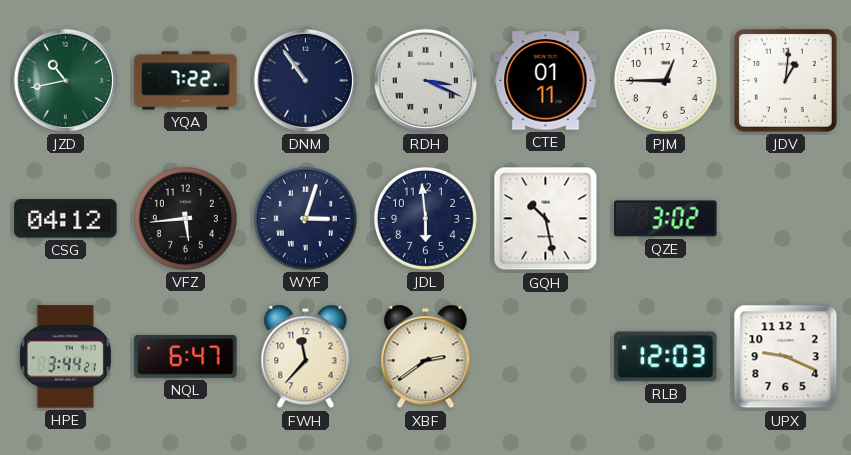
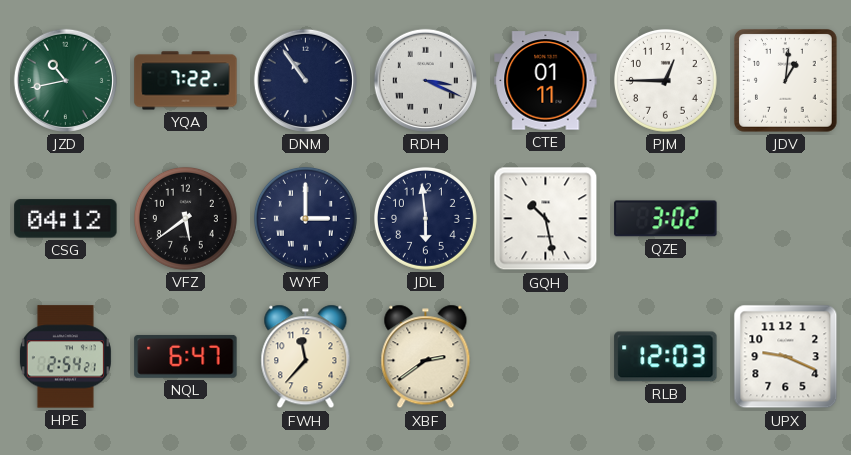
VFZ: 5:44 -> 5:39 (185, 218)
WYF: 3:03 -> 3:00 (305, 218)
HPE: 3:44 -> 2:54 (65, 357)
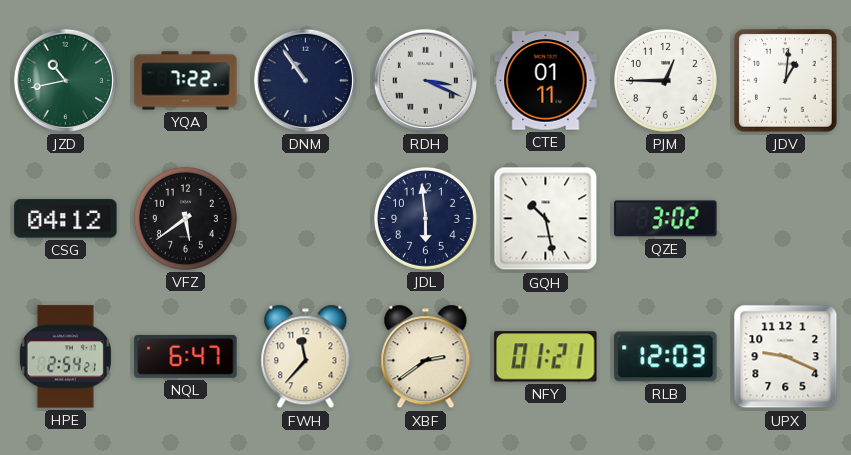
WYF: 3:00 -> none (305, 218)
NFY: none -> 01:21 (546, 357)
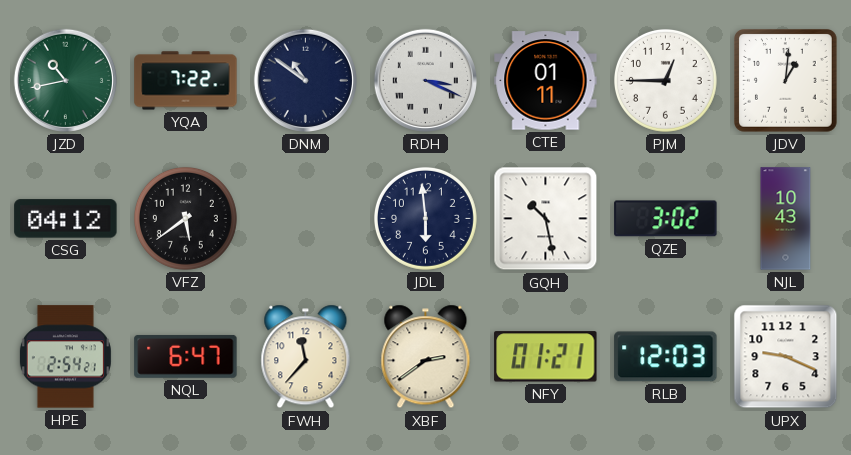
DNM: 10:54 -> 10:51 (305, 80)
NJL: none -> 10:43 (786, 219)
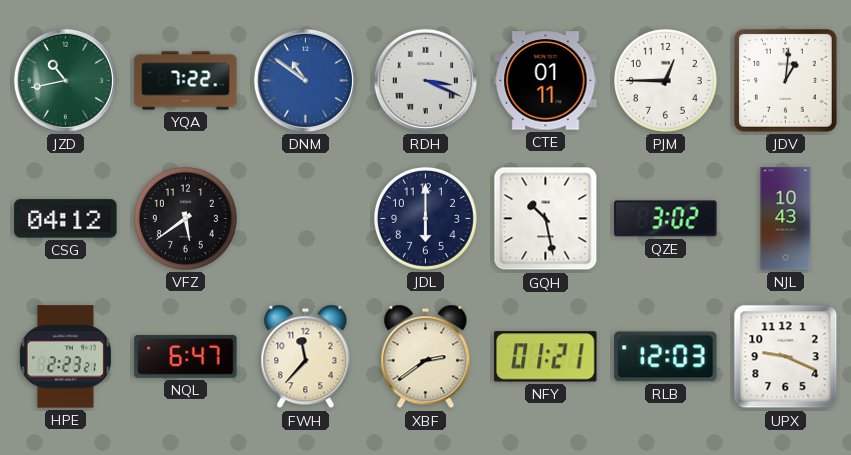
DNM dial: navy -> blue (305, 80)
JDL: 5:59 -> 6:00 (425, 218)
HPE: 2:54 -> 2:23 (65, 357)
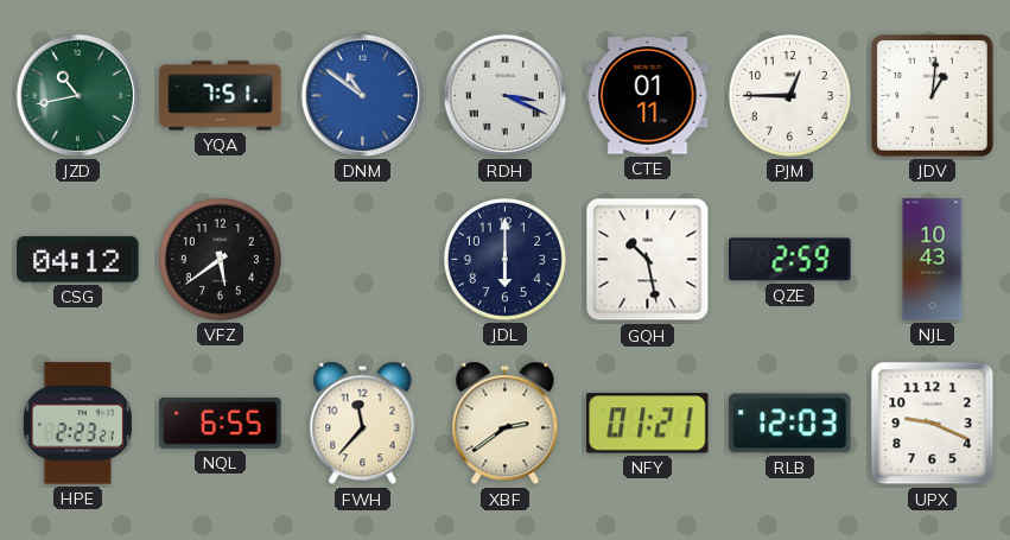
YQA: 7:22 -> 7:51 (221, 96)
QZE: 3:02 -> 2:59 (790, 260)
NQL: 6:47 -> 6:55 (221, 424)
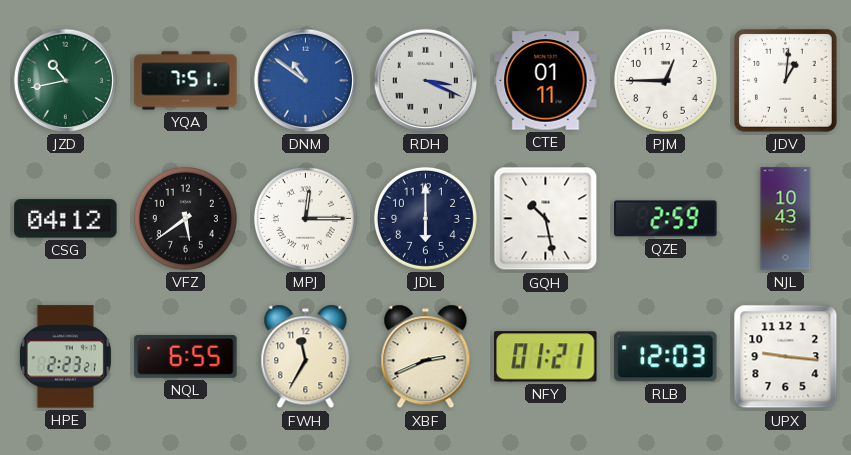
MPJ: none -> 12:15 (305, 218)
FWH: 11:37 -> 11:35 (306, 357)
XBF: 2:39 -> 2:41 (426, 357)
UPX: 9:19 -> 9:16 (786, 357)
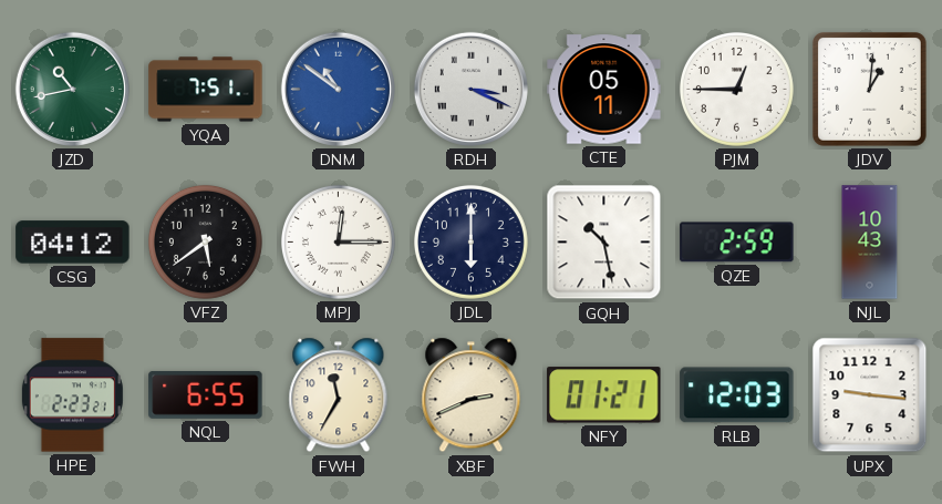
CTE: 01:11 -> 05:11 (604, 90)
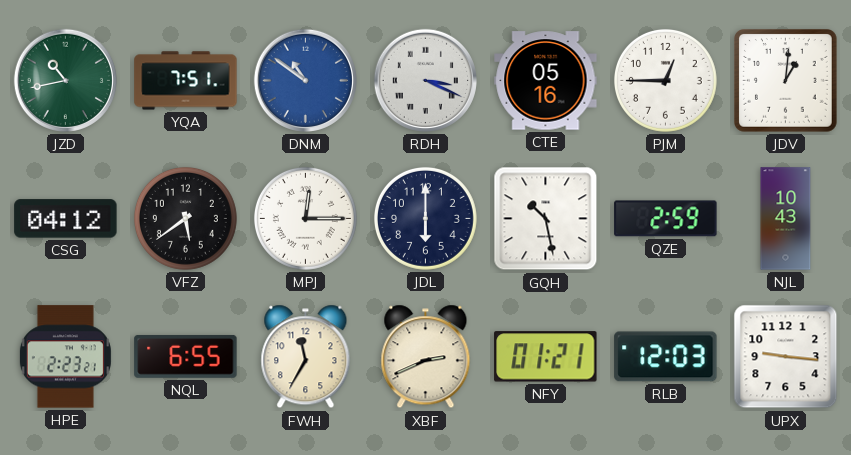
CTE: 05:11 -> 05:16 (546, 81)
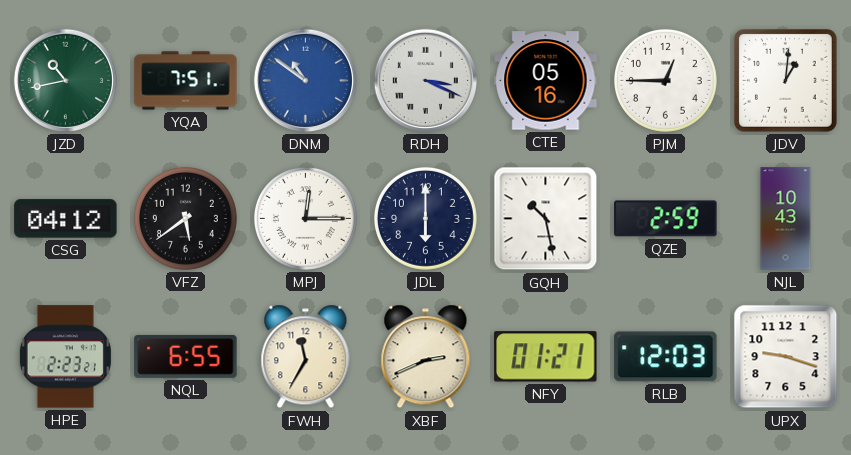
UPX: 9:16 -> 9:18 (786, 357)
